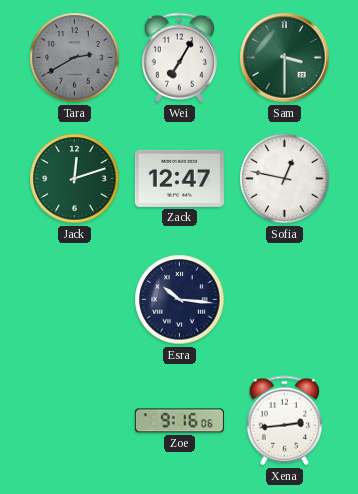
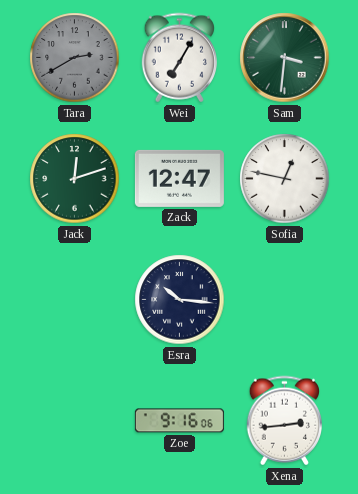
Sam: 3:30 -> 3:31 (285, 58)
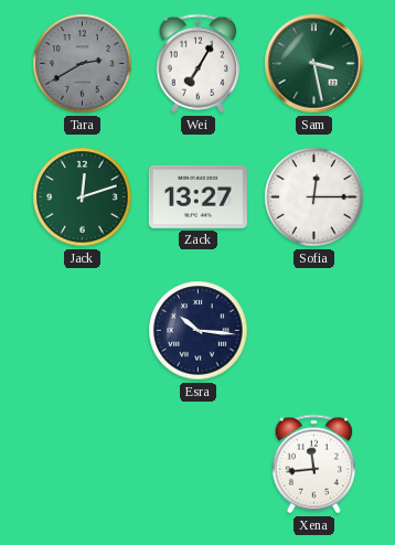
Sam: 3:31 -> 3:28 (314, 64)
Zack: 12:47 -> 13:27 (197, 196)
Sofia: 12:47 -> 12:15 (314, 197)
Zoe: 9:16 -> none (179, 421)
Xena: 2:44 -> 11:44 (313, 464)
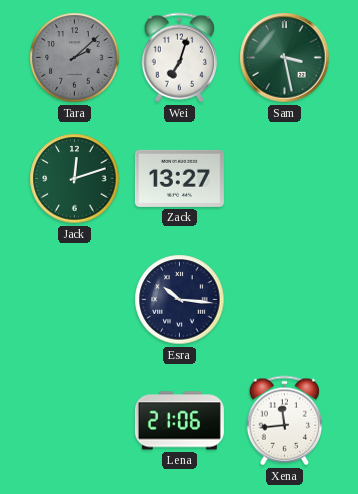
Tara: 2:40 -> 2:08 (75, 58)
Wei: 7:05 -> 7:03 (179, 58)
Sofia: 12:15 -> none (314, 197)
Lena: none -> 21:06 (179, 421)
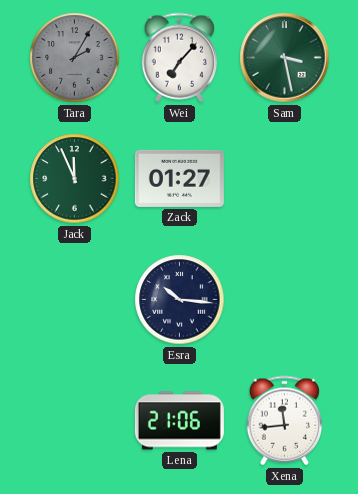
Tara: 2:08 -> 2:05 (75, 58)
Wei: 7:03 -> 7:07 (179, 58)
Jack: 12:12 -> 11:56 (75, 179)
Zack: 13:27 -> 01:27 (179, 178)
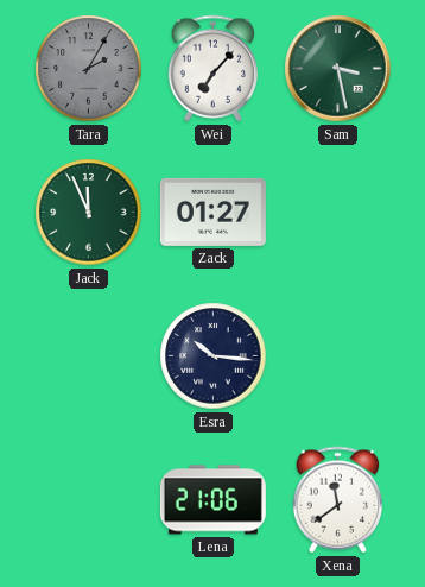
Xena: 11:44 -> 11:39 (337, 500)
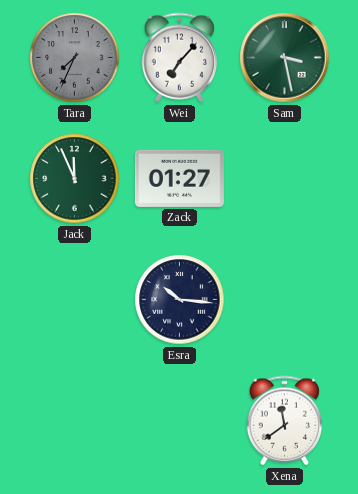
Tara: 2:05 -> 7:34 (75, 58)
Lena: 21:06 -> none (213, 500)
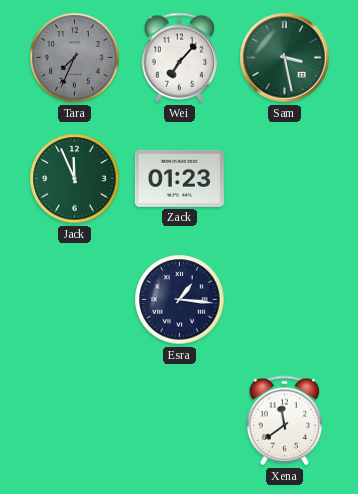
Zack: 01:27 -> 01:23 (179, 178)
Esra: 10:16 -> 1:16 (180, 300)
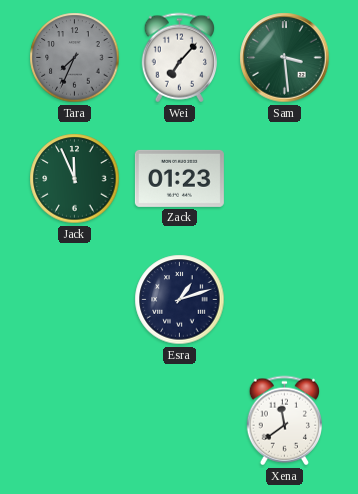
Sam: 3:28 -> 3:29 (285, 58)
Esra: 1:16 -> 1:12 (180, 300)
